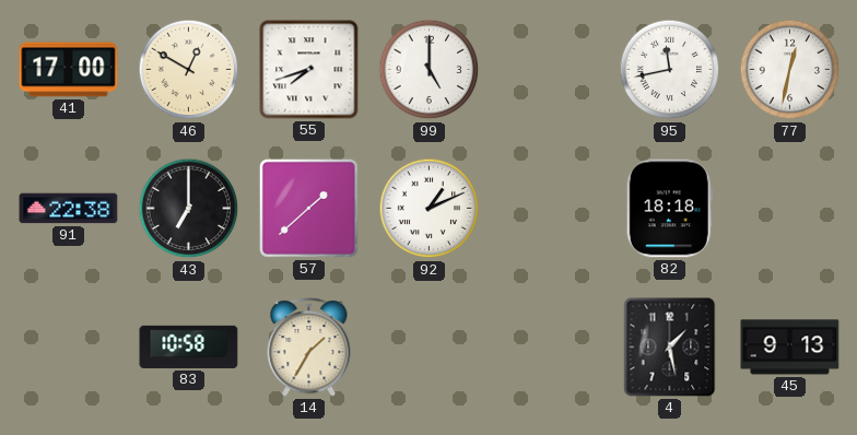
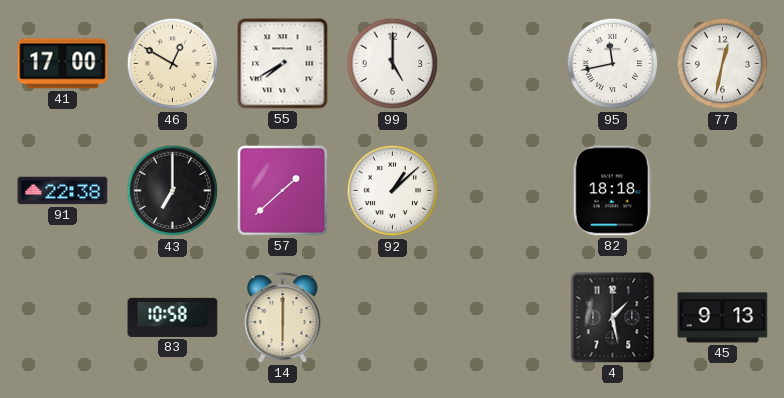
55: 7:42 -> 7:40 (283, 64)
92: 1:11 -> 1:08 (393, 191)
14: 1:35 -> 6:00 (283, 318)
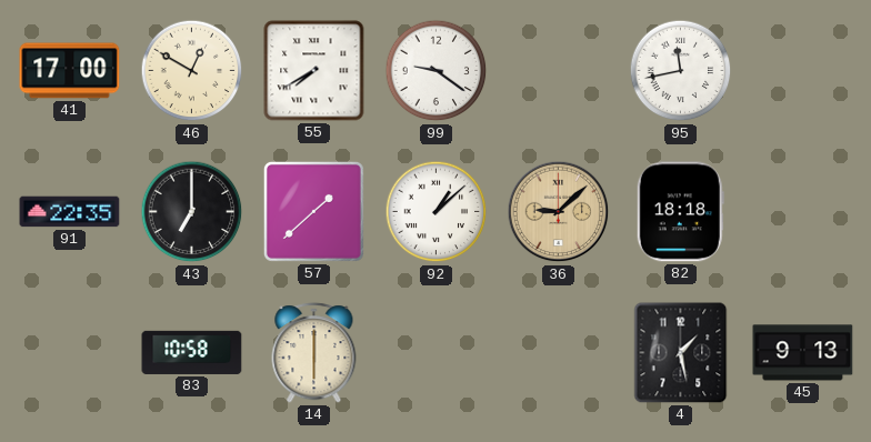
99: 5:00 -> 9:21 (437, 71)
77: 12:32 -> none (723, 64)
91: 22:38 -> 22:35 (70, 212)
36: none -> 9:08 (559, 212)
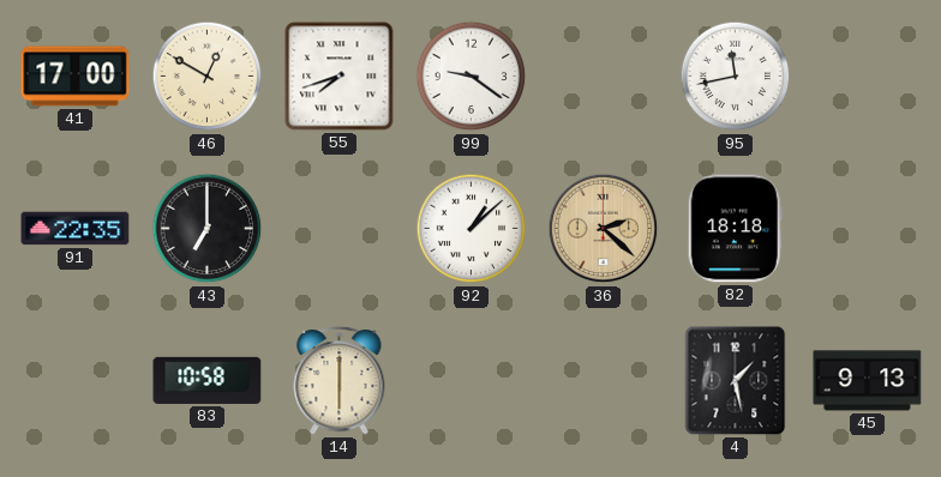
55: 7:40 -> 7:42 (340, 77)
57: 1:38 -> none (313, 211)
36: 9:08 -> 2:22 (604, 229)
